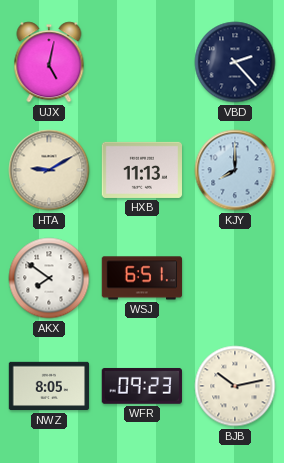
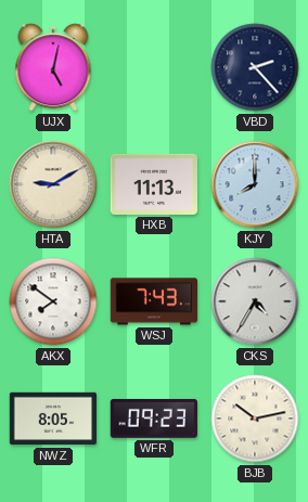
WSJ: 6:51 -> 7:43 (154, 301)
CKS: none -> 4:35 (255, 301)
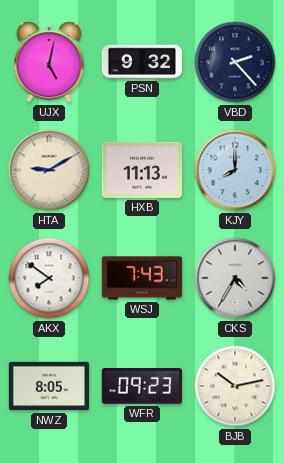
PSN: none -> 9:32 (142, 62)
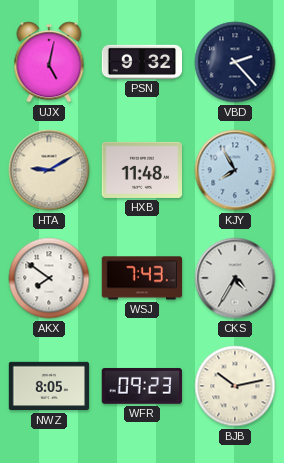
HXB: 11:13 -> 11:48 (142, 170)
KJY: 8:00 -> 7:55 (235, 170)
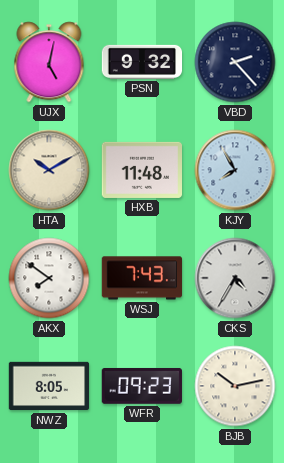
HTA: 9:10 -> 10:10 (49, 170)
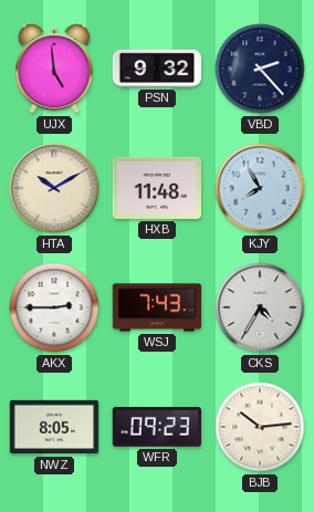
UJX: 5:02 -> 4:59 (54, 69)
AKX: 7:51 -> 2:45 (54, 307)
BJB: 10:13 -> 10:14 (260, 427)
